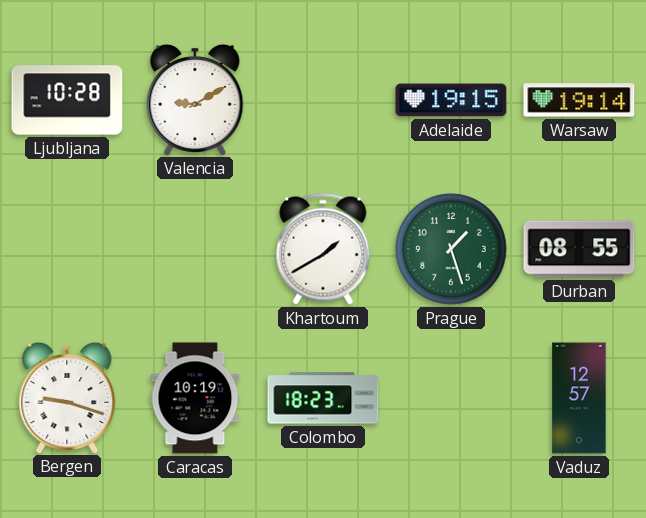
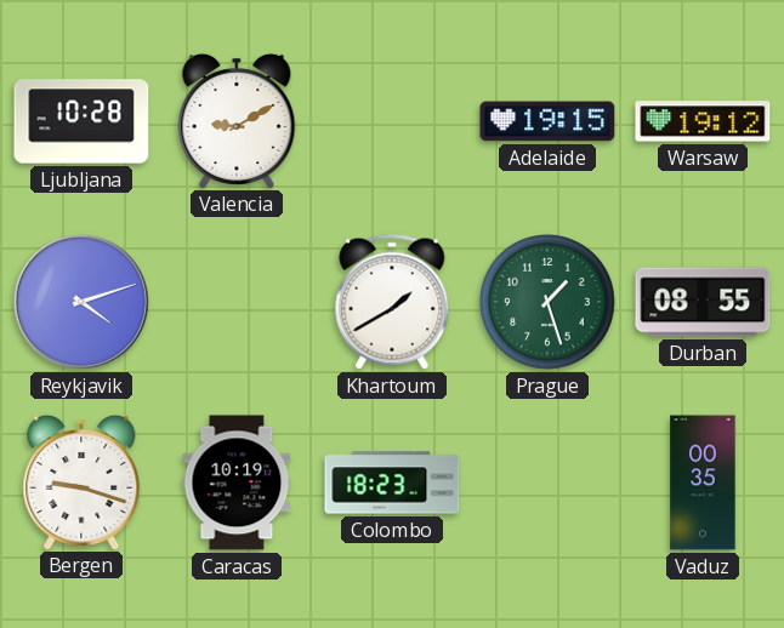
Warsaw: 19:14 -> 19:12 (703, 121)
Reykjavik: none -> 4:12 (81, 302)
Vaduz: 12:57 -> 00:35 (703, 483)
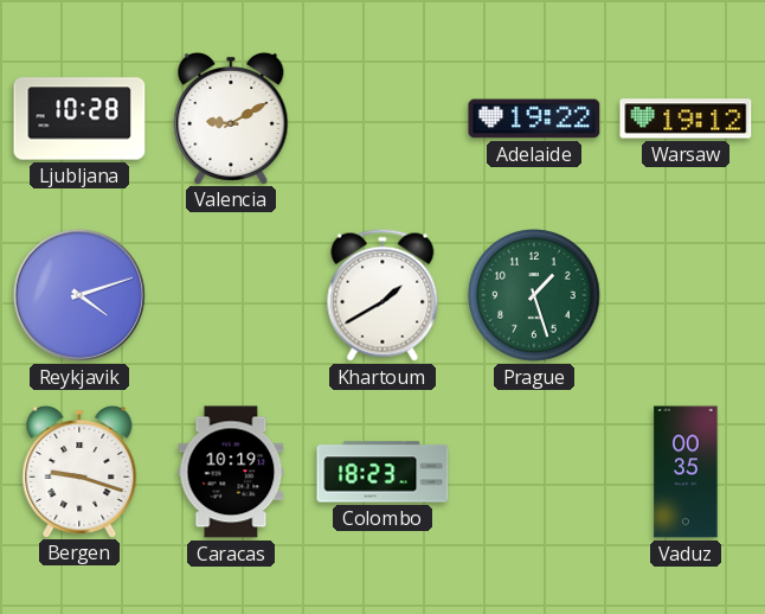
Adelaide: 19:15 -> 19:22 (534, 119)
Durban: 08:55 -> none (703, 302)
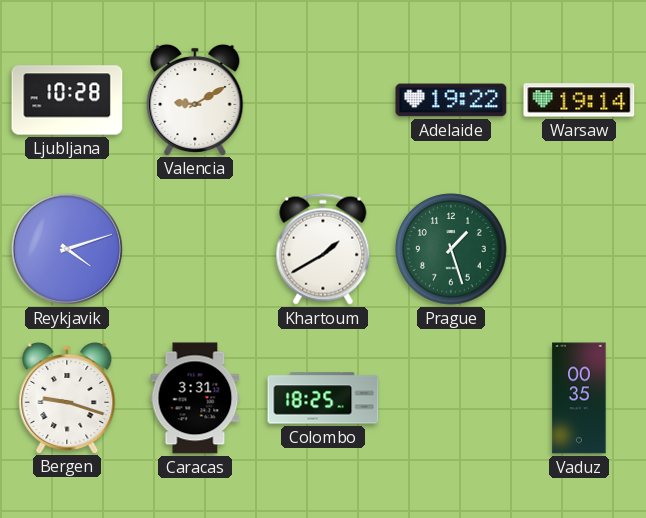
Warsaw: 19:12 -> 19:14 (579, 100)
Caracas: 10:19 -> 3:31 (195, 398)
Colombo: 18:23 -> 18:25 (323, 398)
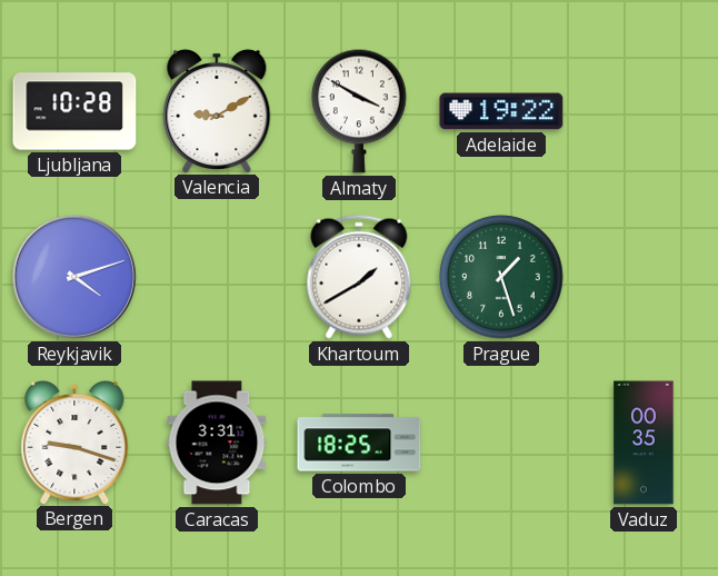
Almaty: none -> 3:50 (360, 111)
Warsaw: 19:14 -> none (579, 100)
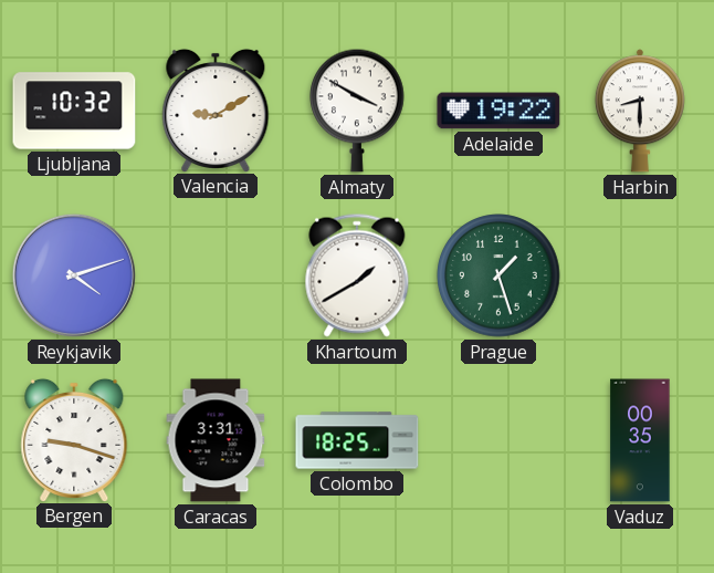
Ljubljana: 10:28 -> 10:32 (74, 111)
Harbin: none -> 8:30 (640, 111)
